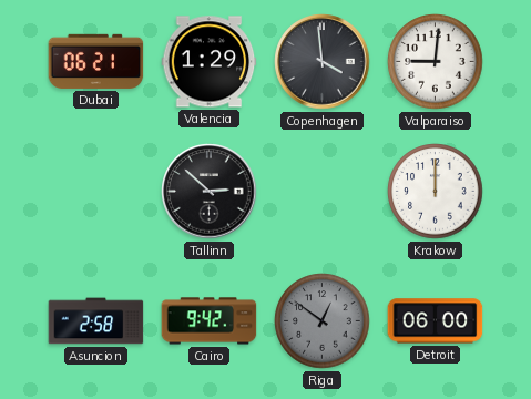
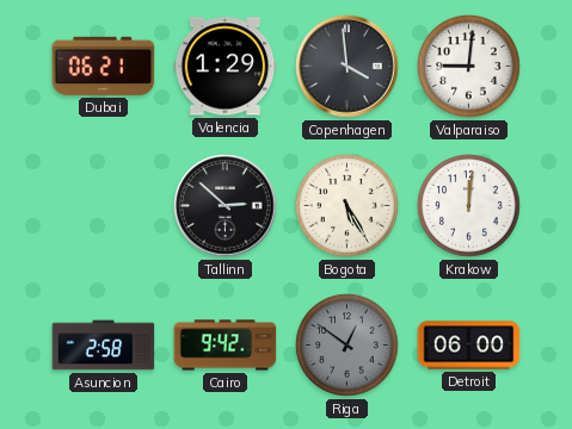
Bogota: none -> 5:25 (347, 206)
Krakow: 12:00 -> 12:01 (469, 206)
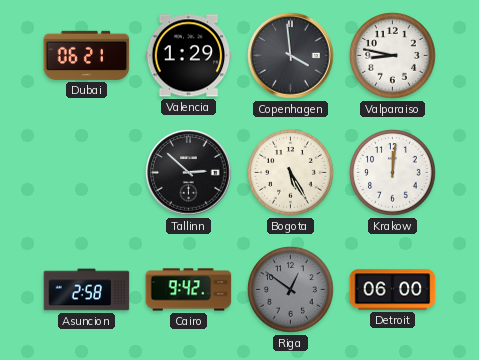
Valparaiso: 9:01 -> 8:47 (393, 56)
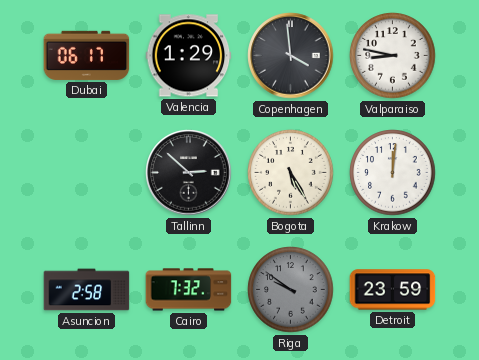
Dubai: 06:21 -> 06:17 (87, 55)
Cairo: 9:42 -> 7:32 (189, 290)
Riga: 12:51 -> 9:51 (291, 290)
Detroit: 06:00 -> 23:59 (393, 290)
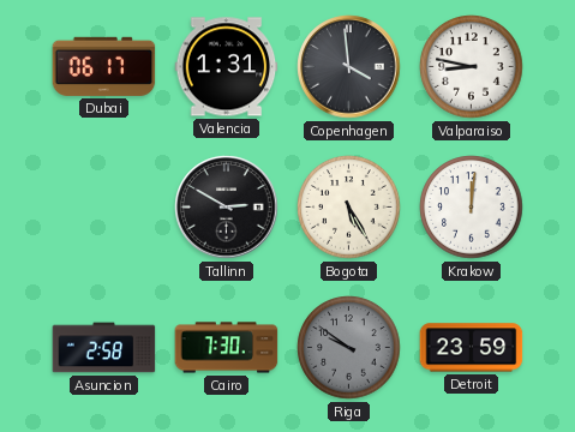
Valencia: 1:29 -> 1:31 (227, 67)
Tallinn: 2:52 -> 2:50 (227, 208)
Cairo: 7:32 -> 7:30 (227, 348)
